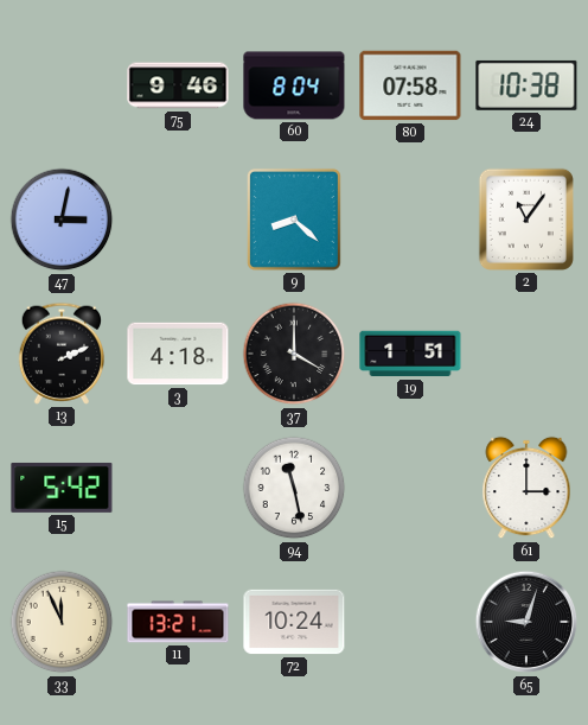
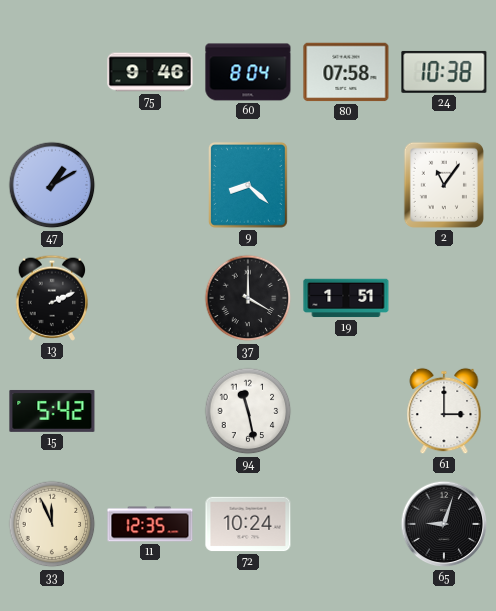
47: 3:02 -> 1:10 (52, 185)
3: 4:18 -> none (178, 354)
11: 13:21 -> 12:35 (150, 524)
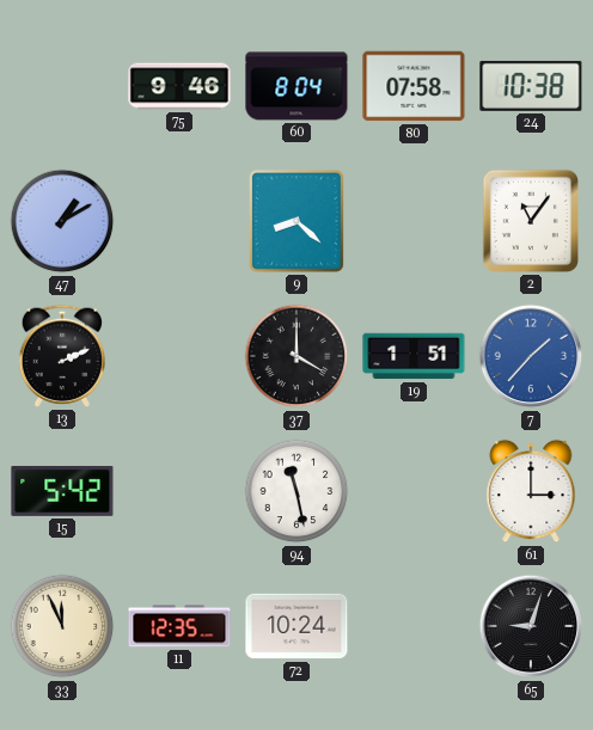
7: none -> 1:37 (531, 356)
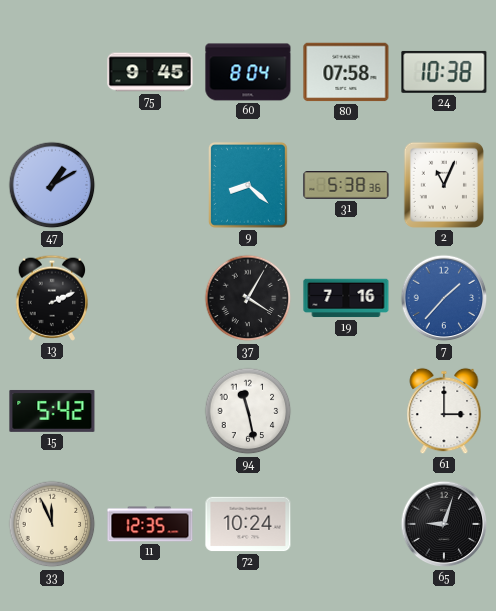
75: 9:46 -> 9:45 (150, 72)
31: none -> 5:38 (346, 185)
2: 11:06 -> 11:04 (444, 185)
37: 4:00 -> 4:05 (248, 298)
19: 1:51 -> 7:16 (346, 298)
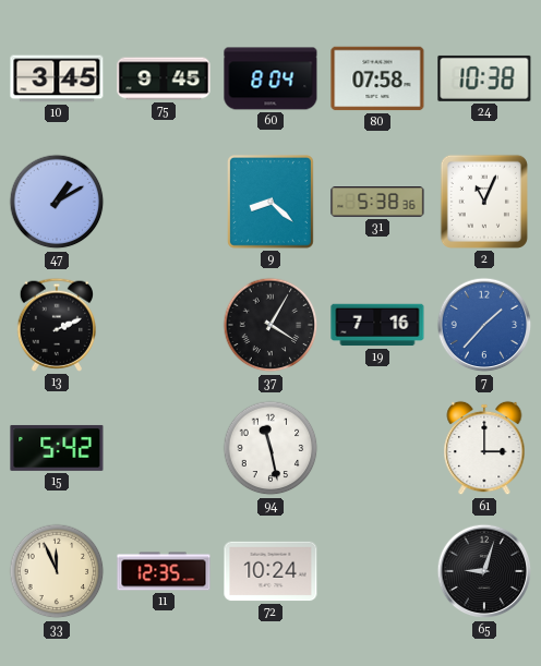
10: none -> 3:45 (57, 78)
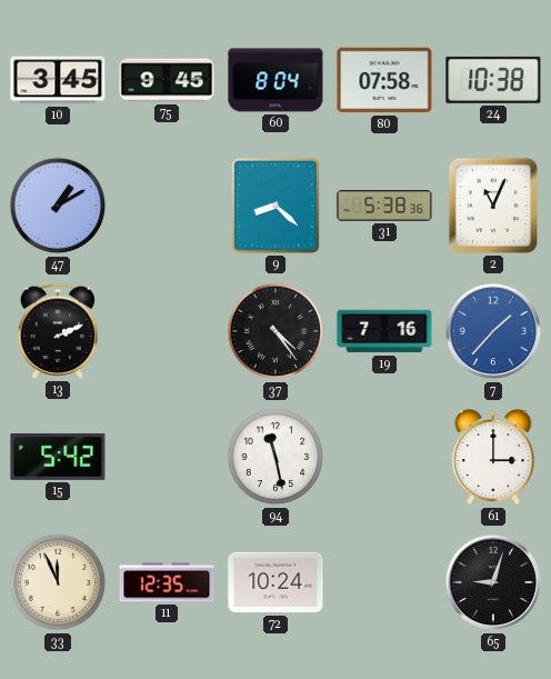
37: 4:05 -> 4:24 (275, 331)
